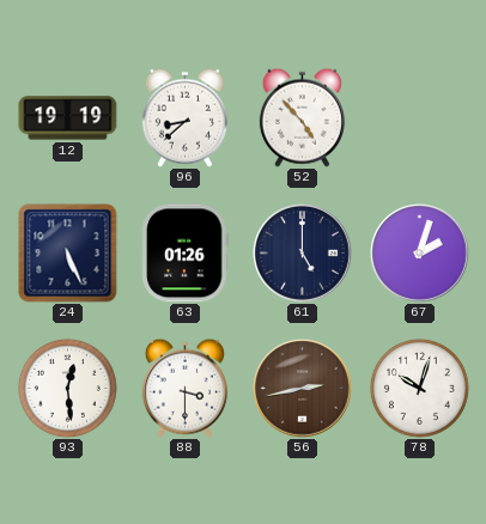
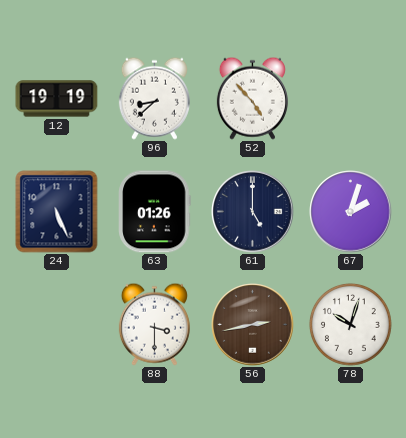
93: 12:29 -> none (67, 388)
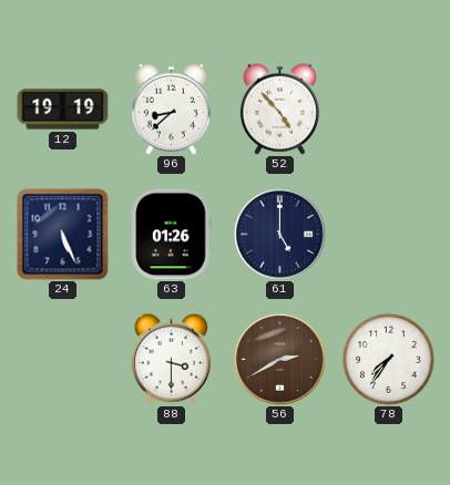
67: 2:03 -> none (351, 212)
56: 2:43 -> 2:40 (280, 360)
78: 10:03 -> 7:36 (388, 359)
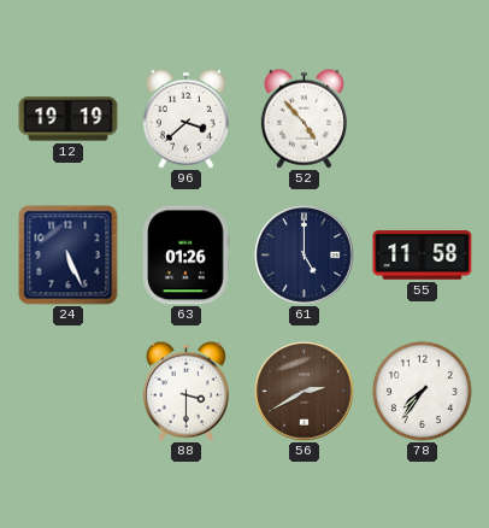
96: 8:38 -> 3:38 (185, 118)
55: none -> 11:58 (423, 256)
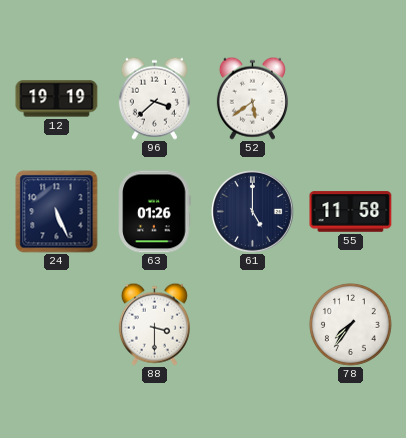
52: 4:53 -> 5:39 (252, 98)
56: 2:40 -> none (305, 392)
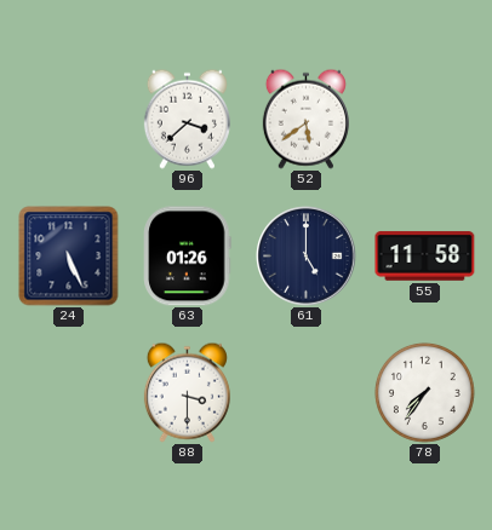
12: 19:19 -> none (57, 99)
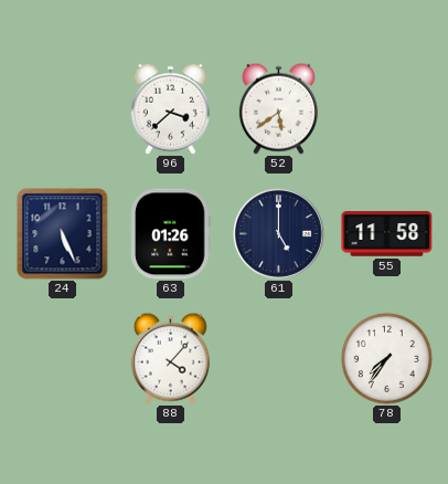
88: 3:30 -> 4:07 (170, 358)
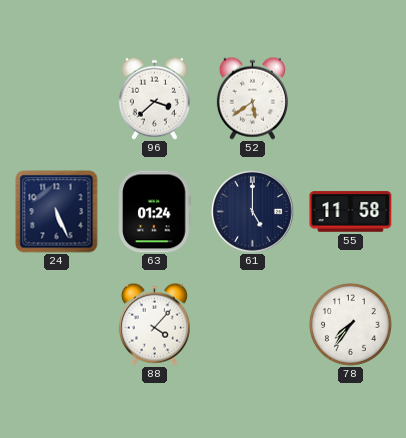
63: 01:26 -> 01:24 (155, 212)
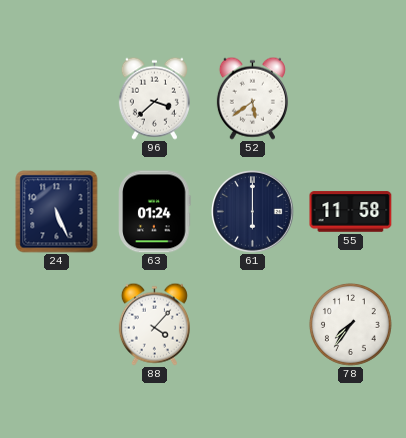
61: 5:00 -> 6:00 (253, 212)
